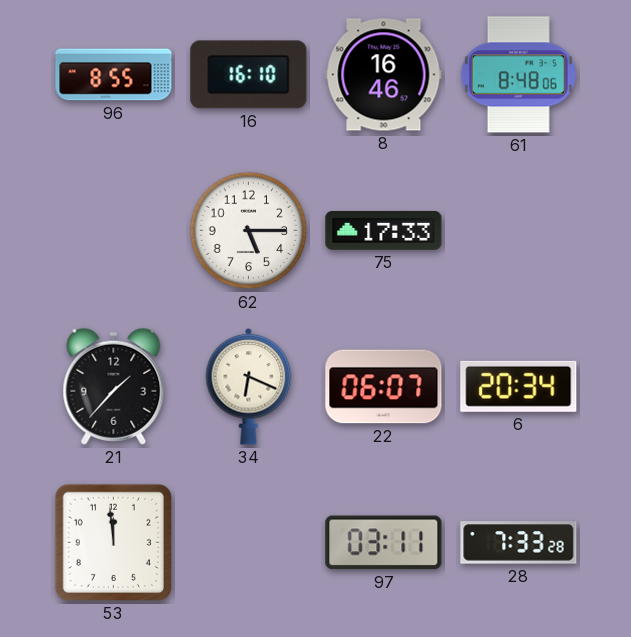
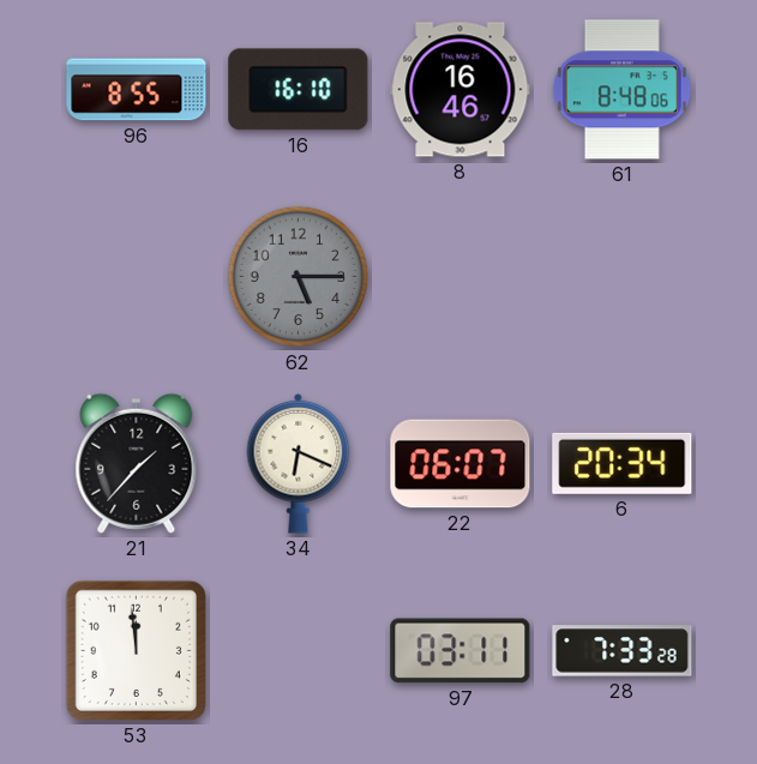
62 dial: white -> grey (299, 277)
75: 17:33 -> none (384, 231)
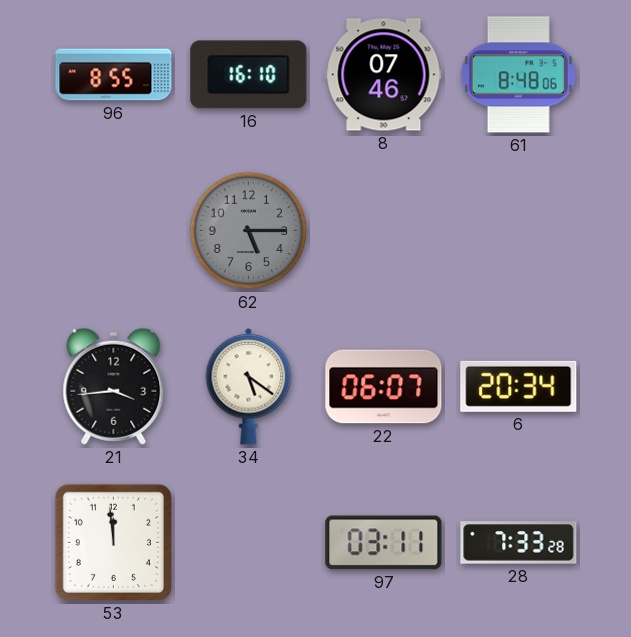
8: 16:46 -> 07:46 (384, 75)
21: 1:37 -> 3:44 (114, 386)
34: 6:19 -> 5:21 (249, 386)
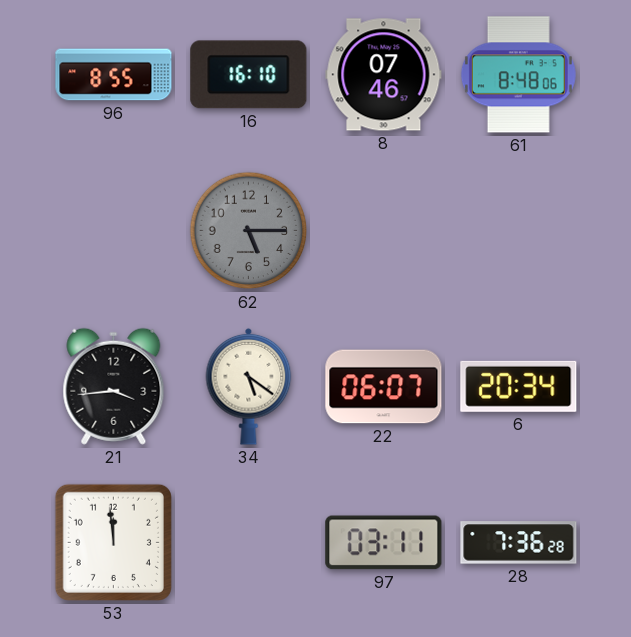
28: 7:33 -> 7:36 (519, 543)
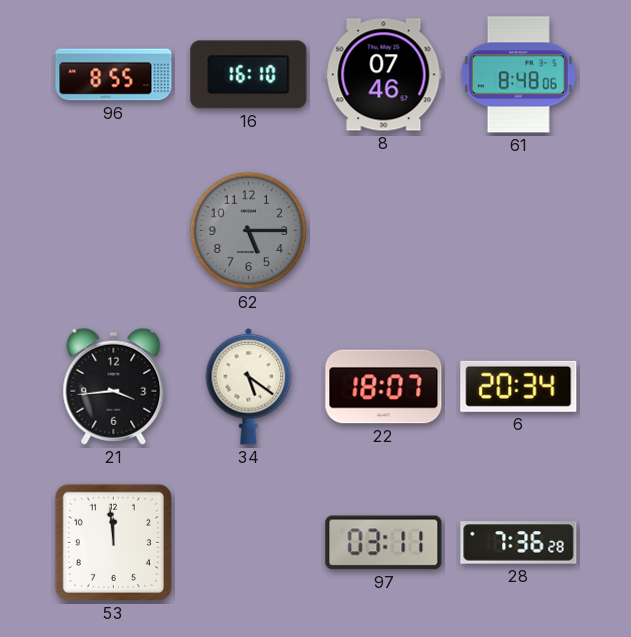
22: 06:07 -> 18:07 (384, 387)
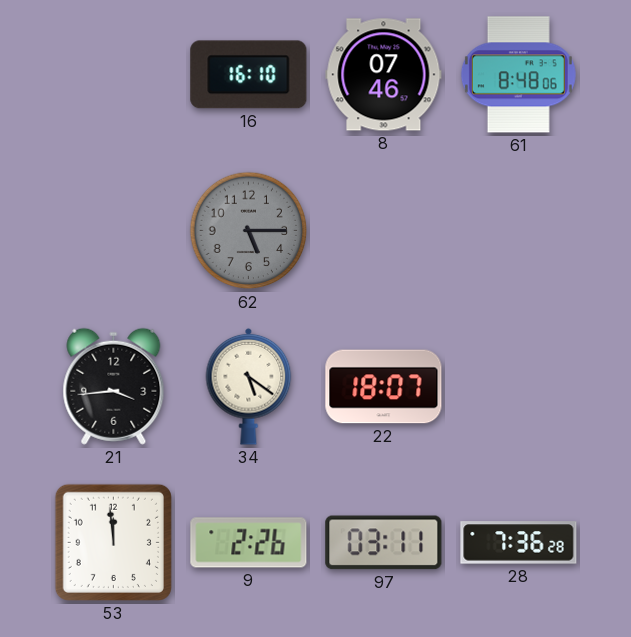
96: 8:55 -> none (114, 75)
6: 20:34 -> none (519, 386)
9: none -> 2:26 (249, 543)
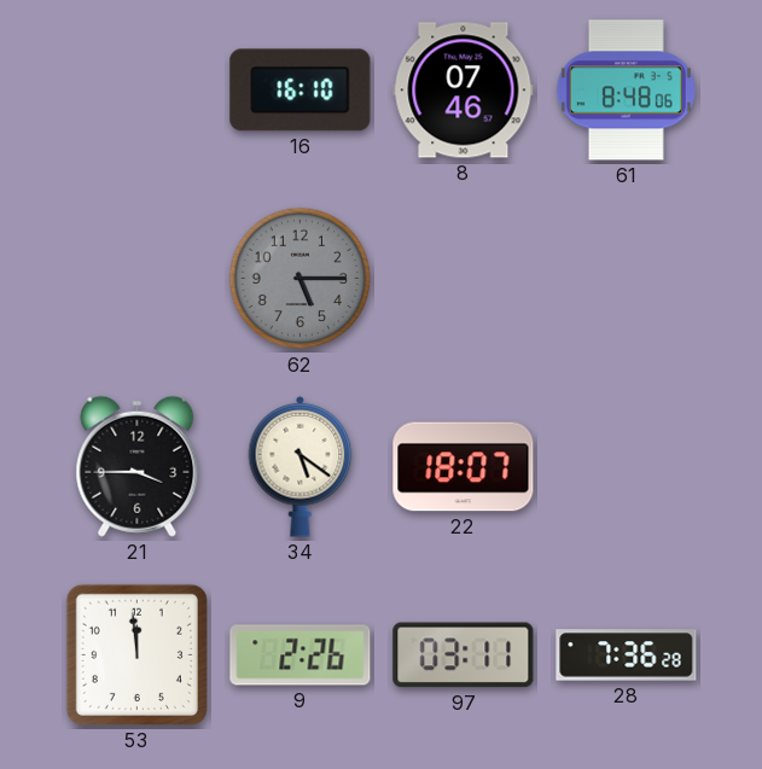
21: 3:44 -> 3:45 (138, 466)
